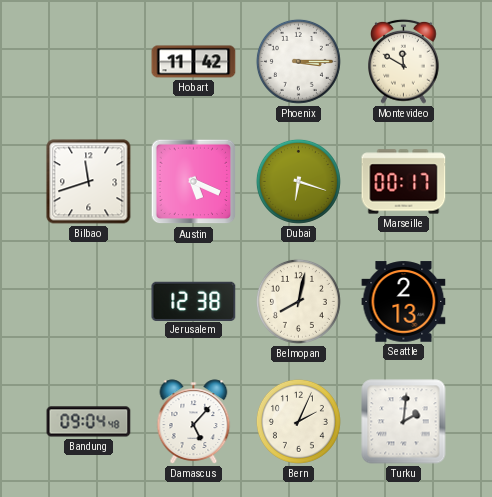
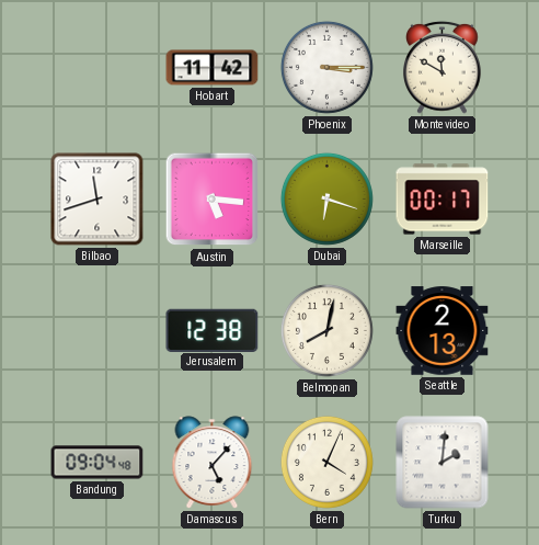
Austin: 5:19 -> 5:16 (213, 200)
Bern: 2:04 -> 4:04 (326, 462)
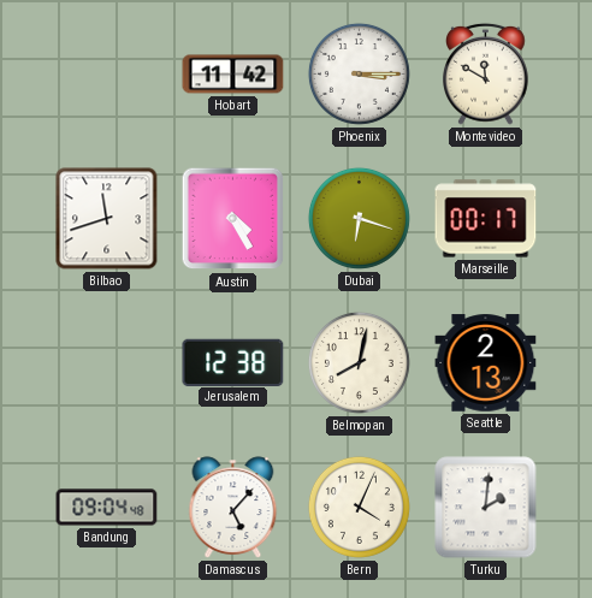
Austin: 5:16 -> 4:25 (233, 219)
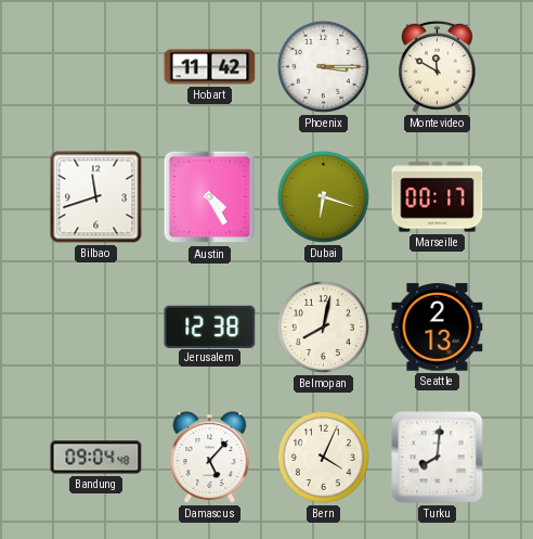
Turku: 2:01 -> 8:01 (438, 458)
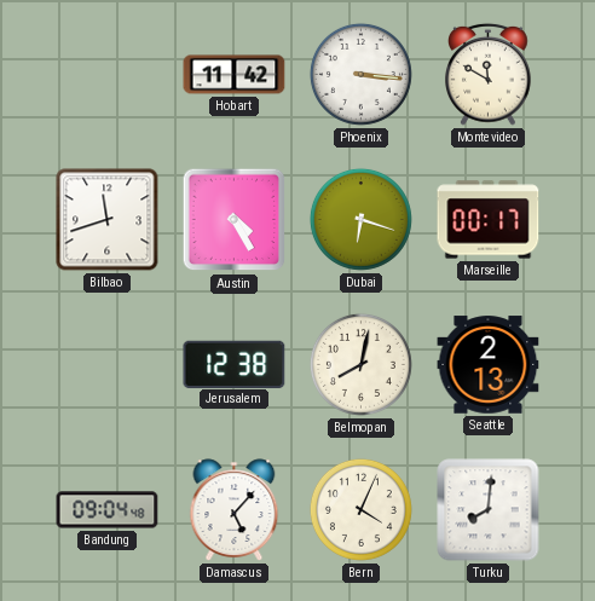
Phoenix: 3:15 -> 3:16 (360, 74)
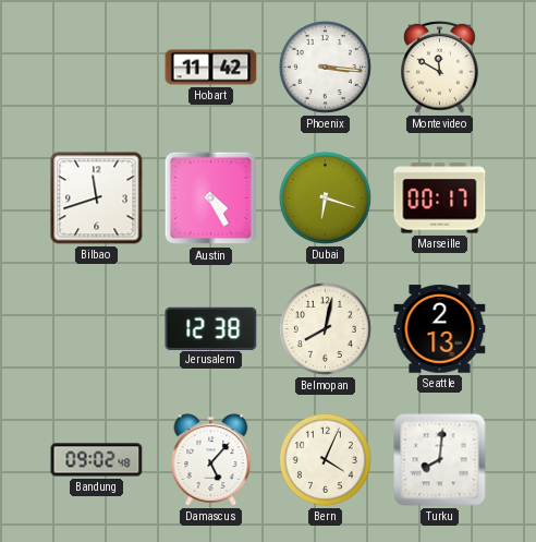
Bandung: 09:04 -> 09:02 (97, 460)
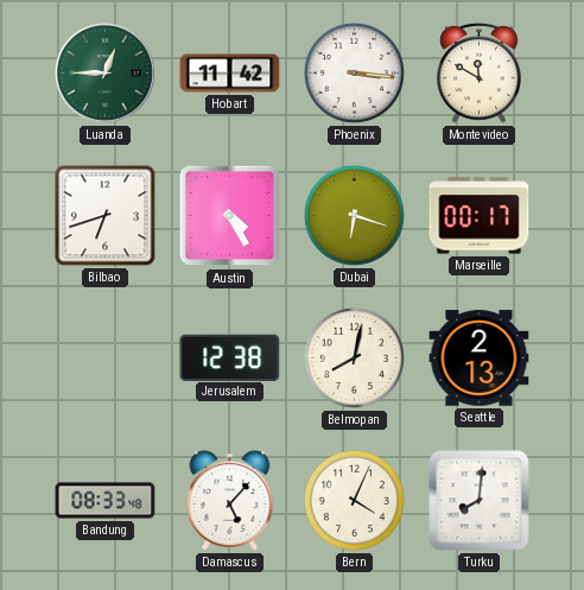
Luanda: none -> 12:45 (106, 74)
Bilbao: 11:42 -> 6:42 (106, 216)
Bandung: 09:02 -> 08:33 (106, 501)
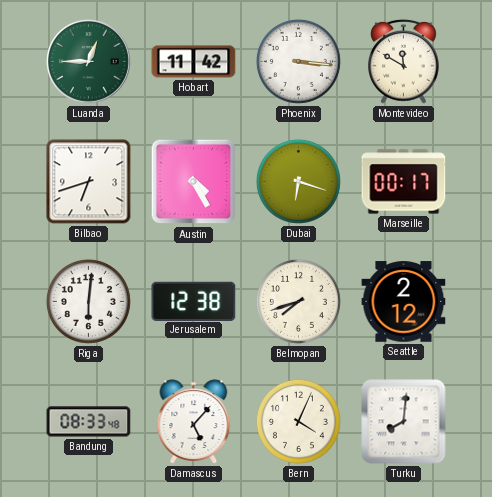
Riga: none -> 6:01 (88, 301)
Belmopan: 8:02 -> 7:42 (298, 301)
Seattle: 2:13 -> 2:12 (404, 302)
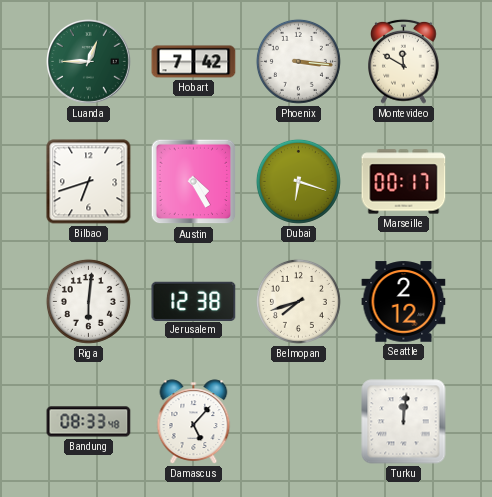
Hobart: 11:42 -> 7:42 (194, 62)
Bern: 4:04 -> none (298, 421)
Turku: 8:01 -> 12:01 (404, 422)
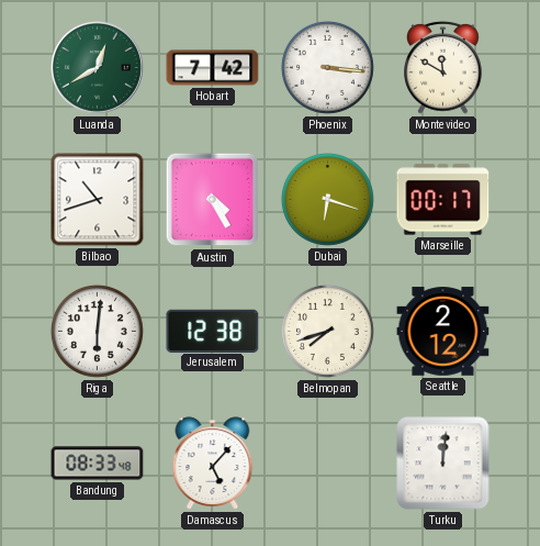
Luanda: 12:45 -> 12:40 (98, 68)
Bilbao: 6:42 -> 10:42 (98, 200)
